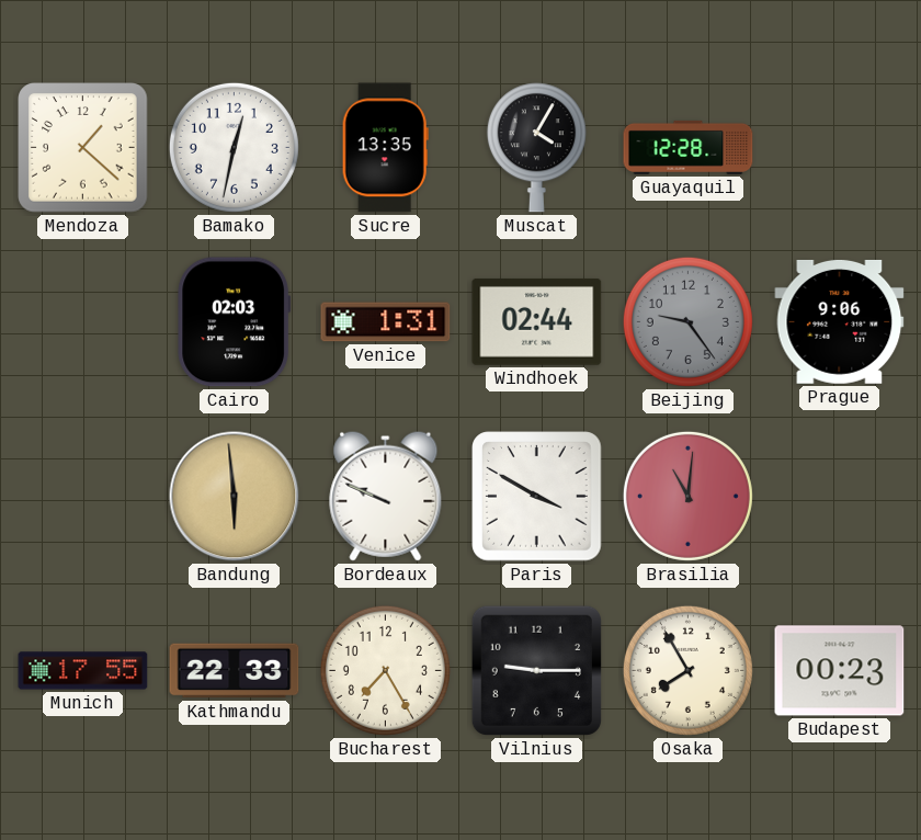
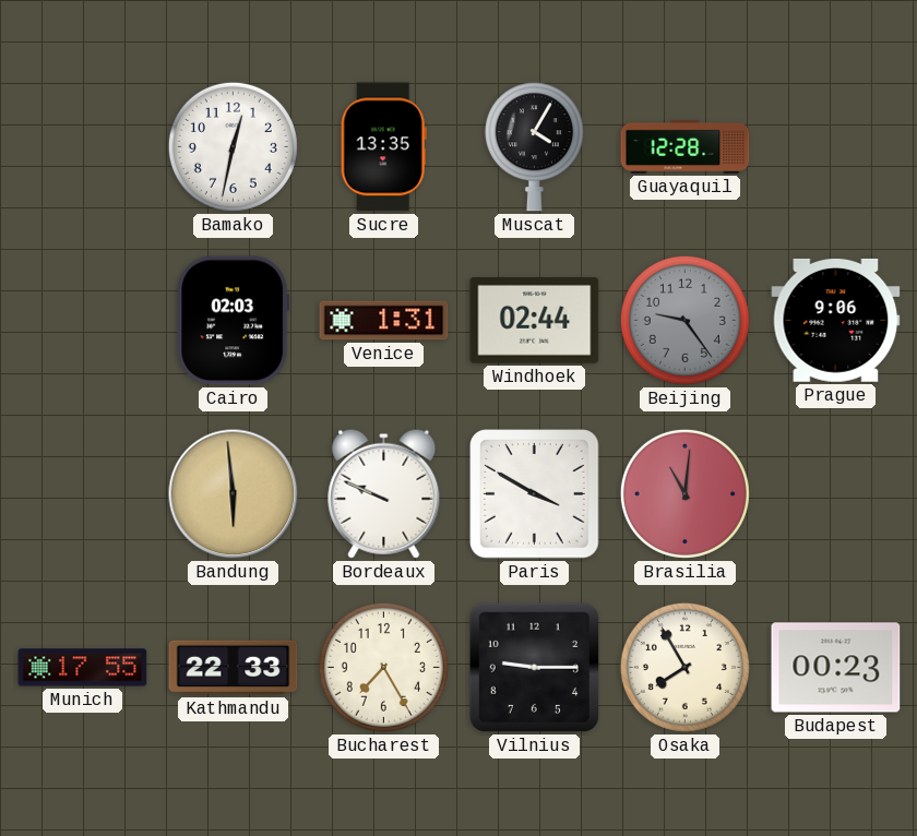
Mendoza: 1:22 -> none (83, 148)
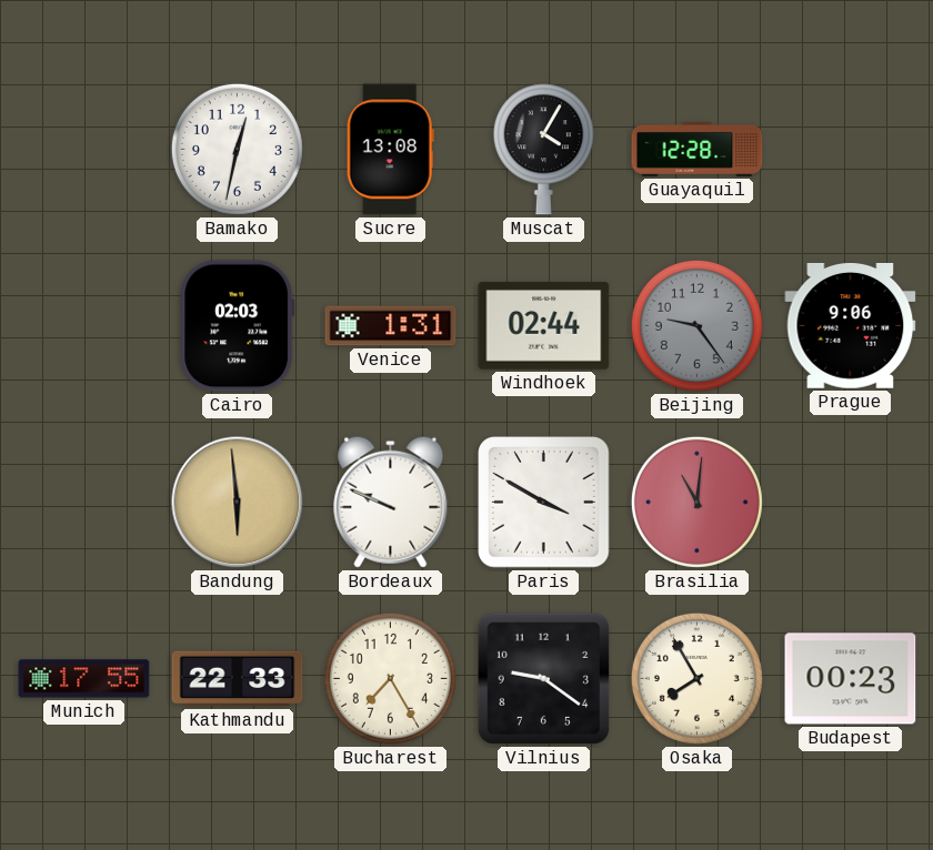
Sucre: 13:35 -> 13:08 (390, 150)
Vilnius: 9:15 -> 9:21 (543, 678)
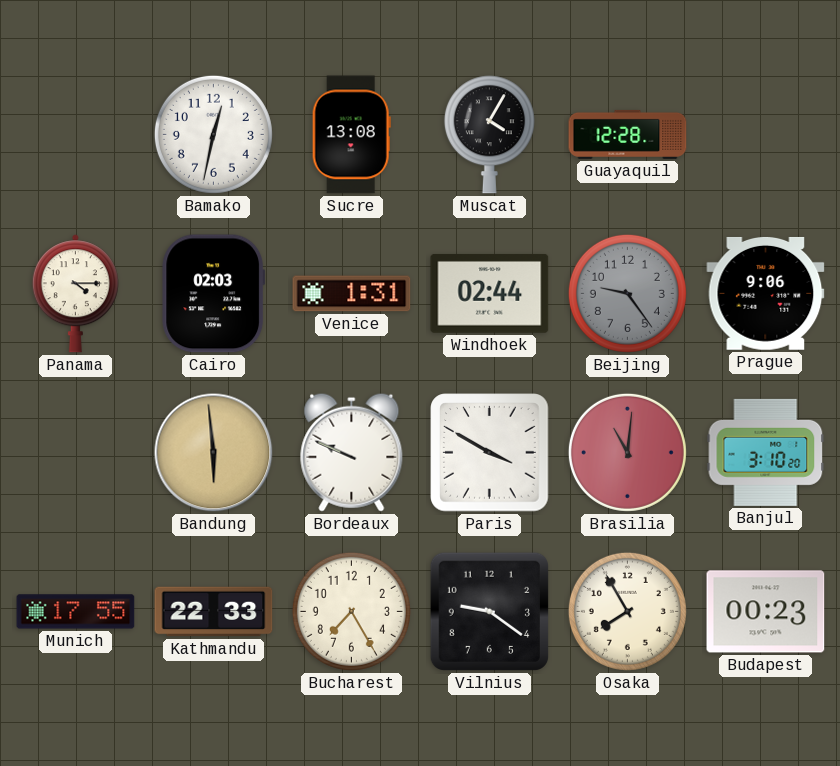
Panama: none -> 4:15 (75, 294)
Banjul: none -> 3:10 (766, 452)
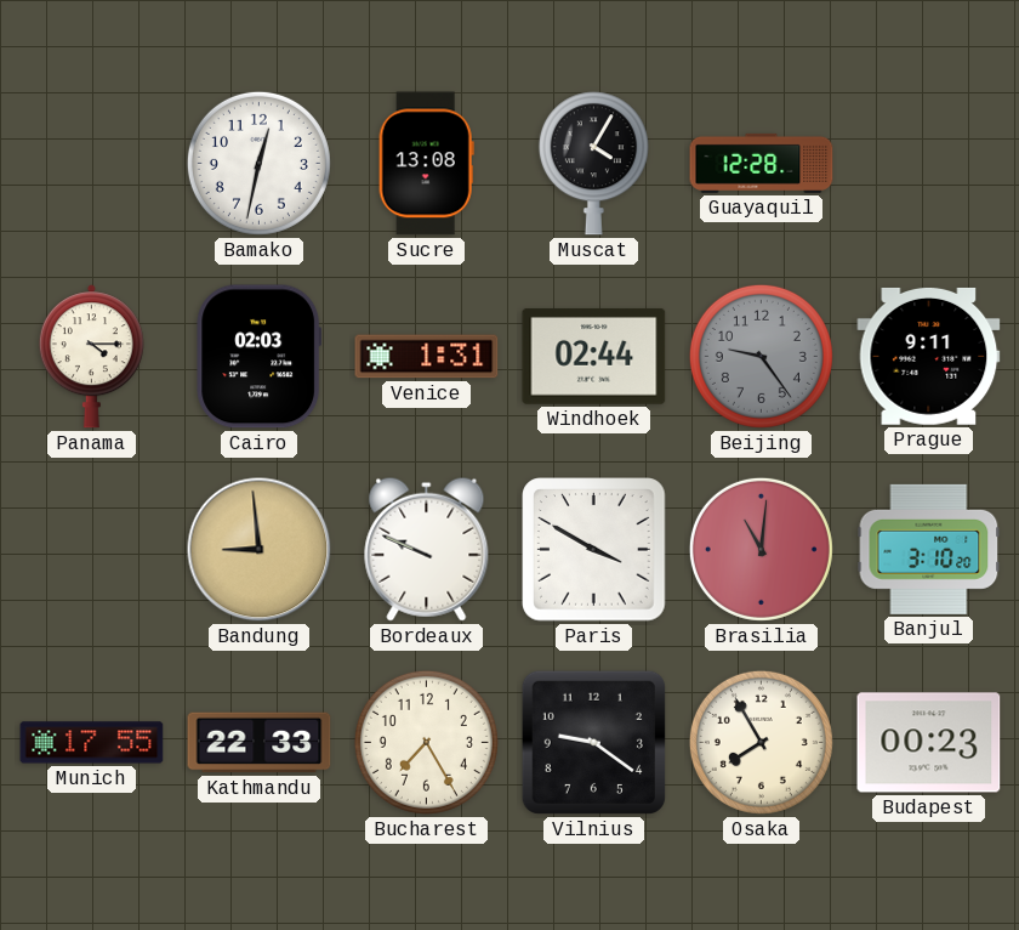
Prague: 9:06 -> 9:11 (929, 356)
Bandung: 5:59 -> 8:59 (260, 550)
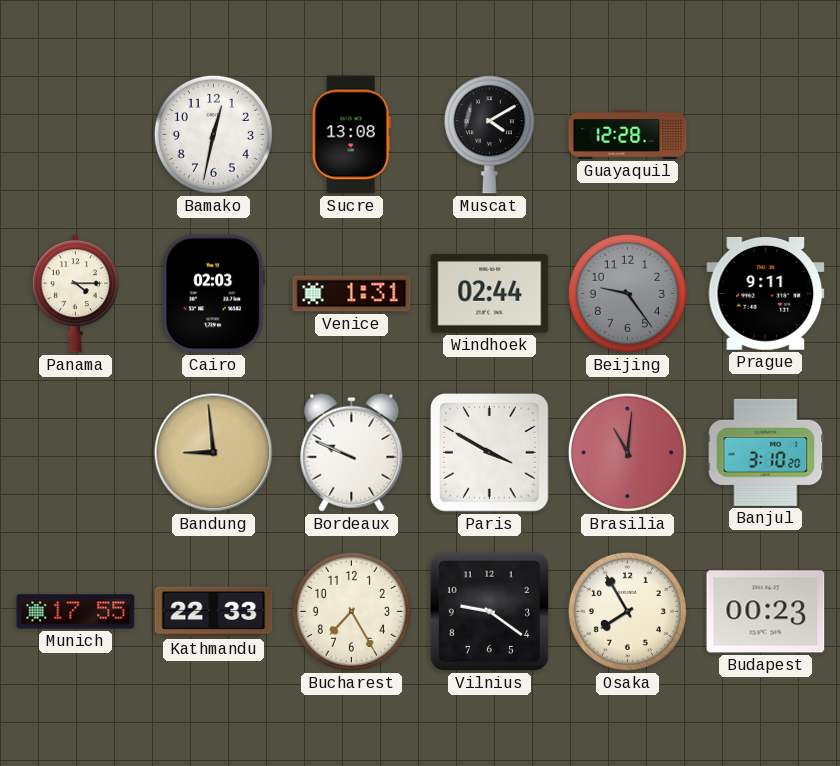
Muscat: 4:05 -> 4:10 (489, 135)
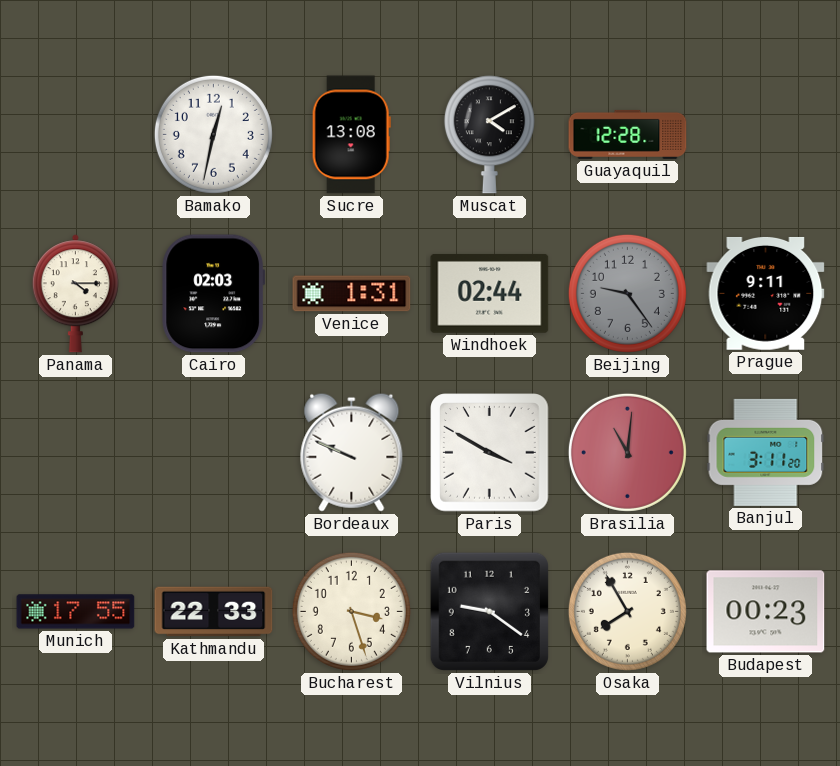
Bandung: 8:59 -> none (214, 453)
Banjul: 3:10 -> 3:11 (766, 452)
Bucharest: 7:25 -> 3:27 (351, 611)
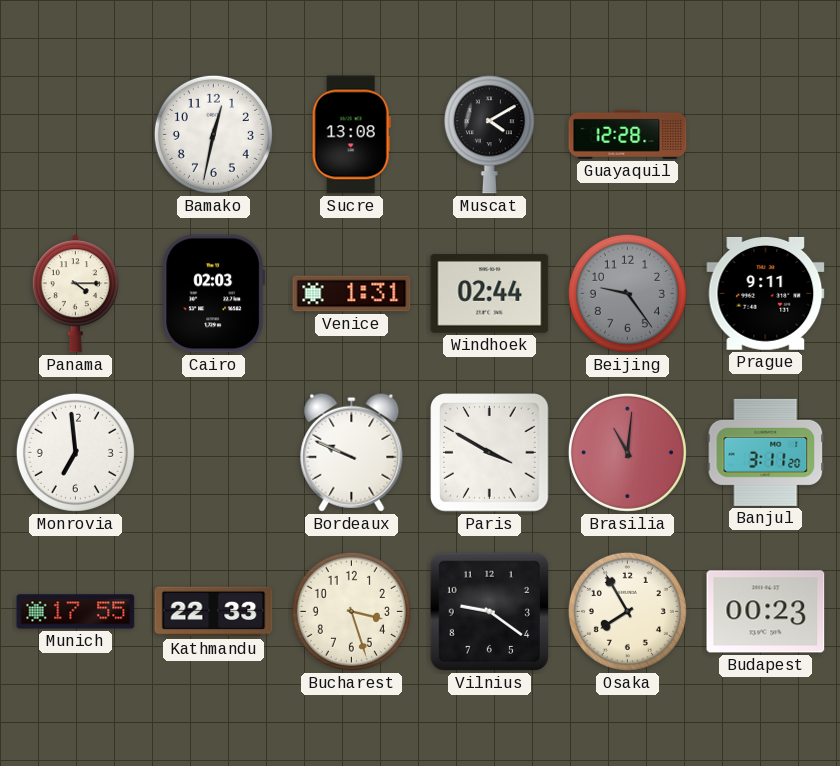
Monrovia: none -> 6:59 (75, 452)
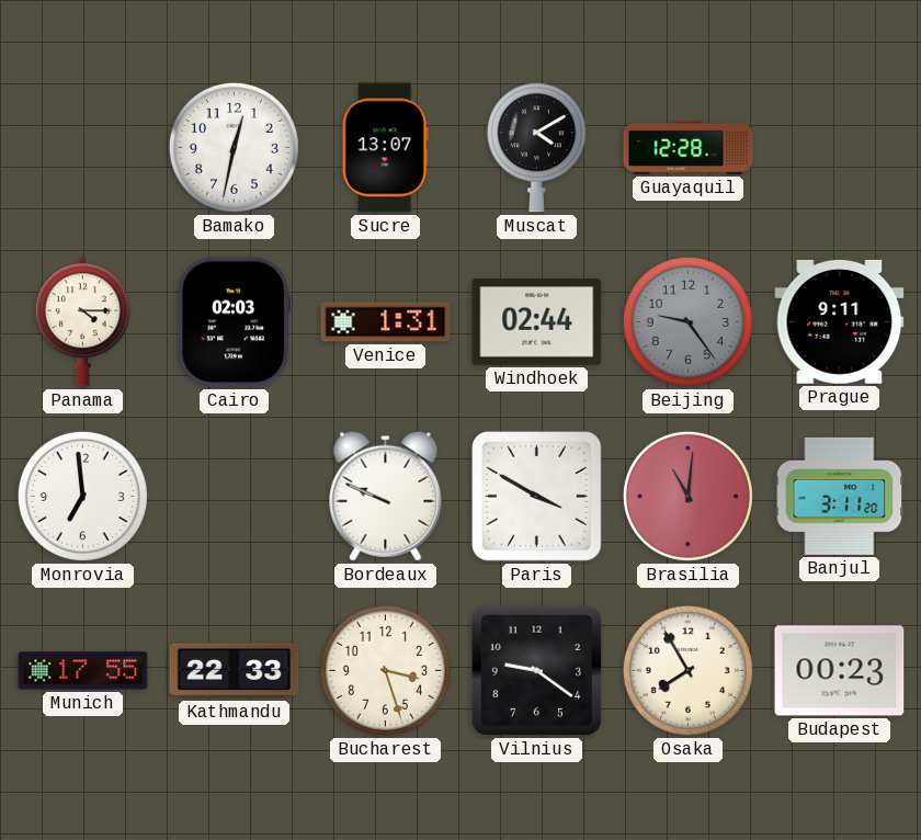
Sucre: 13:08 -> 13:07 (385, 148)
